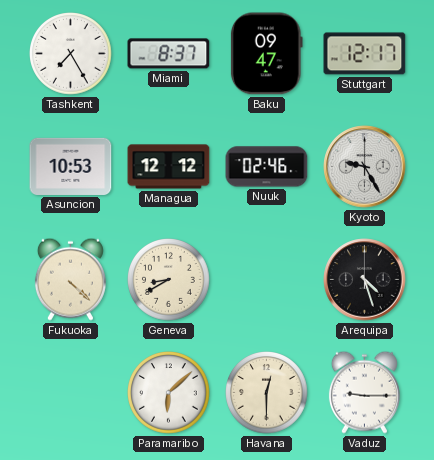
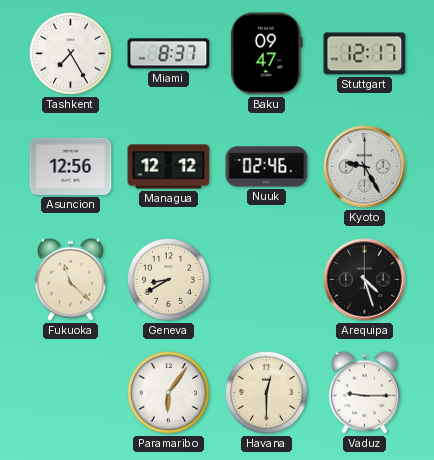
Asuncion: 10:53 -> 12:56 (71, 166)
Fukuoka: 4:22 -> 11:22 (70, 279)
Paramaribo: 6:08 -> 6:06 (169, 393)
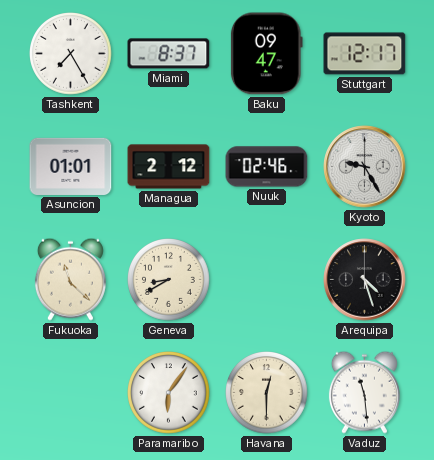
Asuncion: 12:56 -> 01:01 (71, 166)
Managua: 12:12 -> 2:12 (169, 167)
Vaduz: 9:15 -> 11:29 (364, 392)
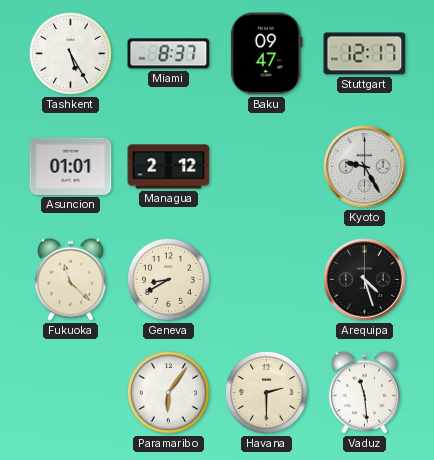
Tashkent: 7:25 -> 5:25 (71, 54)
Nuuk: 02:46 -> none (267, 167)
Havana: 12:30 -> 2:30 (267, 393)
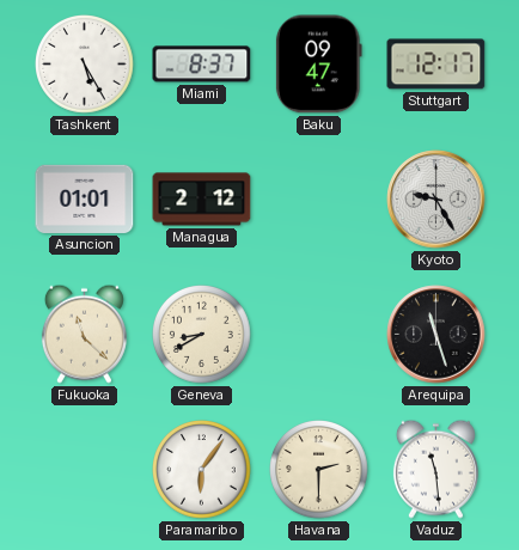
Arequipa: 4:27 -> 11:27 (436, 335)
